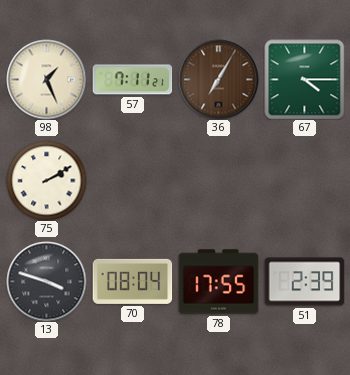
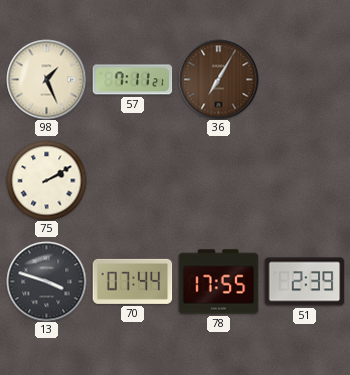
67: 4:15 -> none (304, 79)
70: 08:04 -> 07:44 (132, 281)
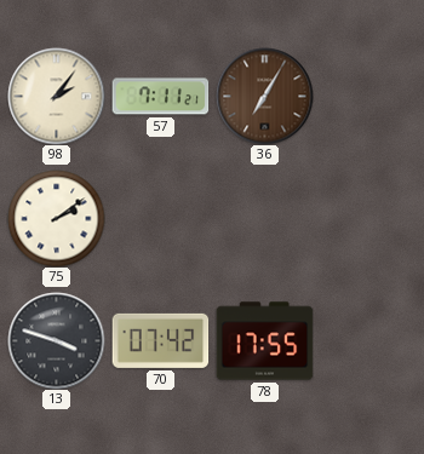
98: 1:26 -> 2:06 (56, 96)
75: 2:10 -> 2:09 (56, 218)
70: 07:44 -> 07:42 (160, 340)
51: 2:39 -> none (304, 282)
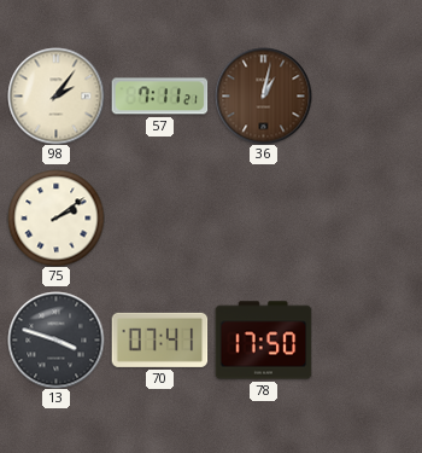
36: 7:05 -> 1:02 (263, 95)
70: 07:42 -> 07:41 (159, 339)
78: 17:55 -> 17:50 (263, 341)
